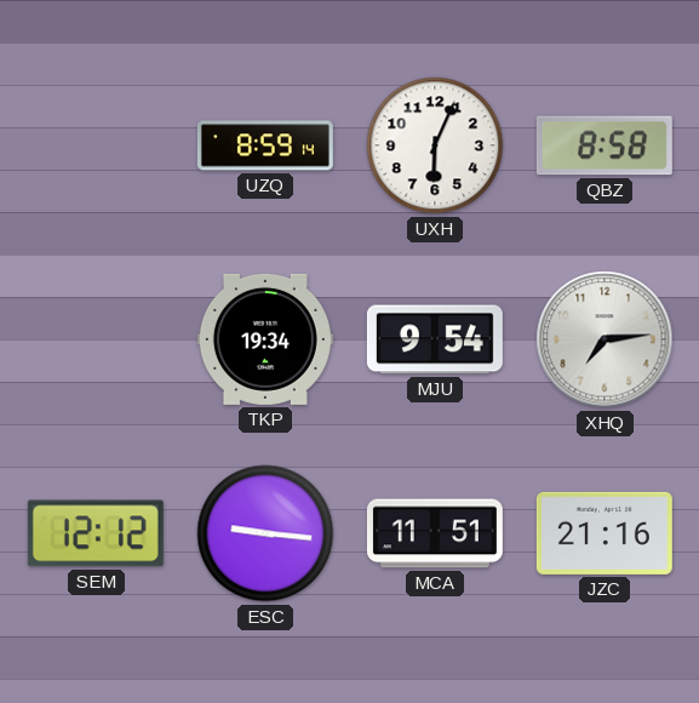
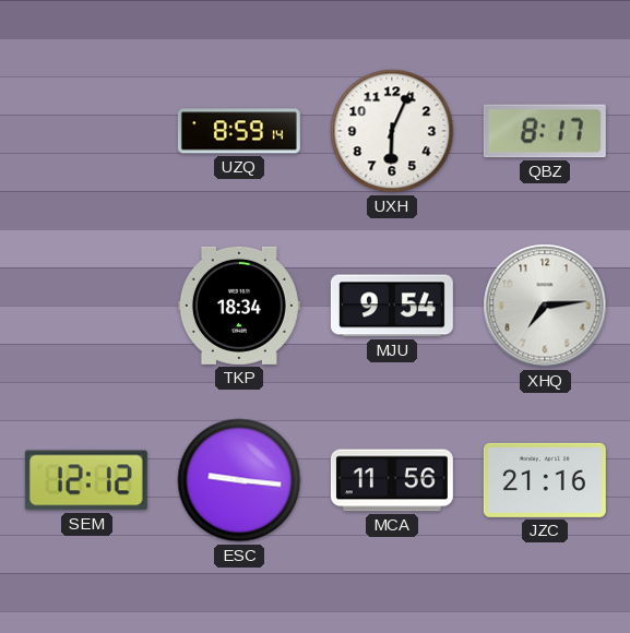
QBZ: 8:58 -> 8:17 (545, 131)
TKP: 19:34 -> 18:34 (239, 306)
MCA: 11:51 -> 11:56 (392, 480)
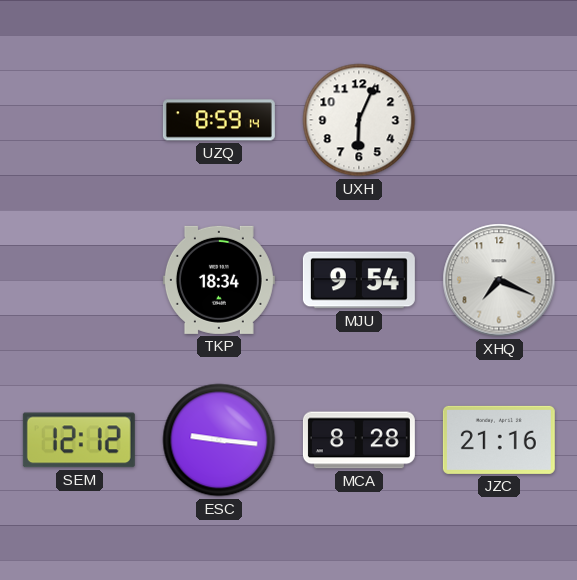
QBZ: 8:17 -> none (545, 131)
XHQ: 7:14 -> 7:19 (499, 280)
MCA: 11:56 -> 8:28 (359, 440)
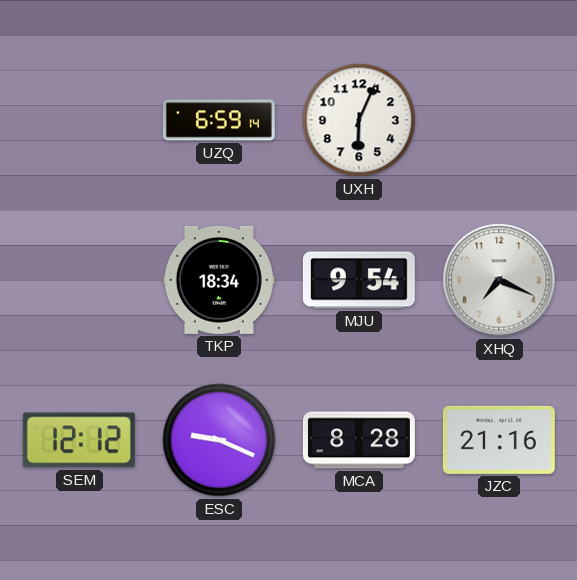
UZQ: 8:59 -> 6:59 (219, 120)
ESC: 9:16 -> 9:19 (219, 440)
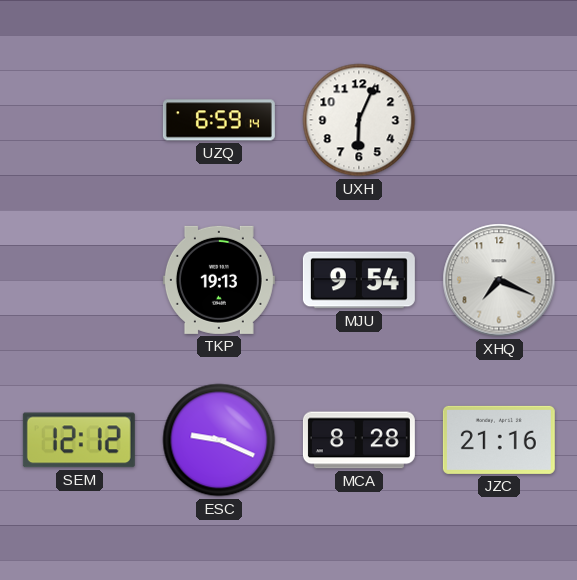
TKP: 18:34 -> 19:13 (219, 280)
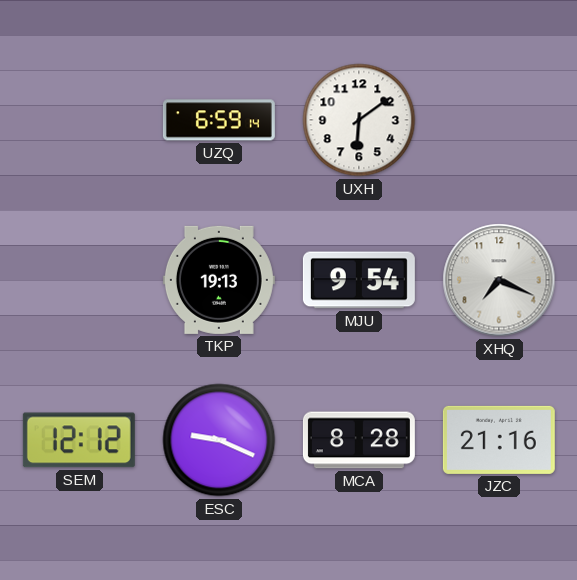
UXH: 6:04 -> 6:09 (359, 120)
